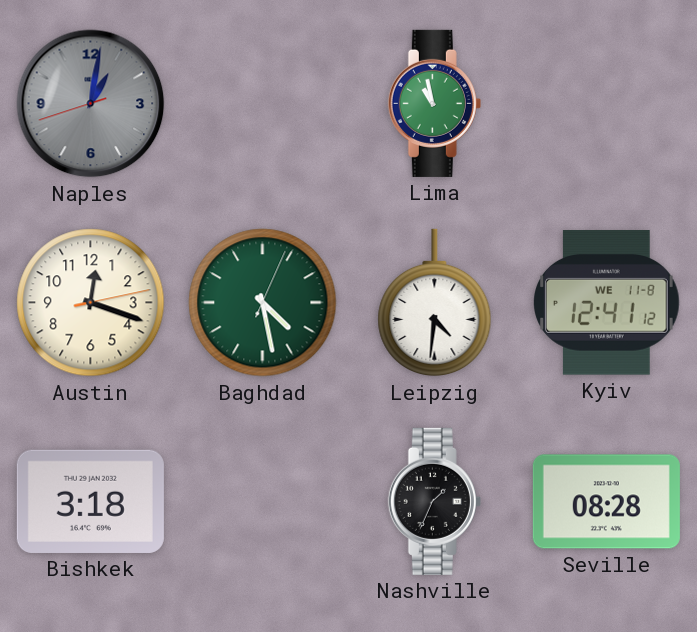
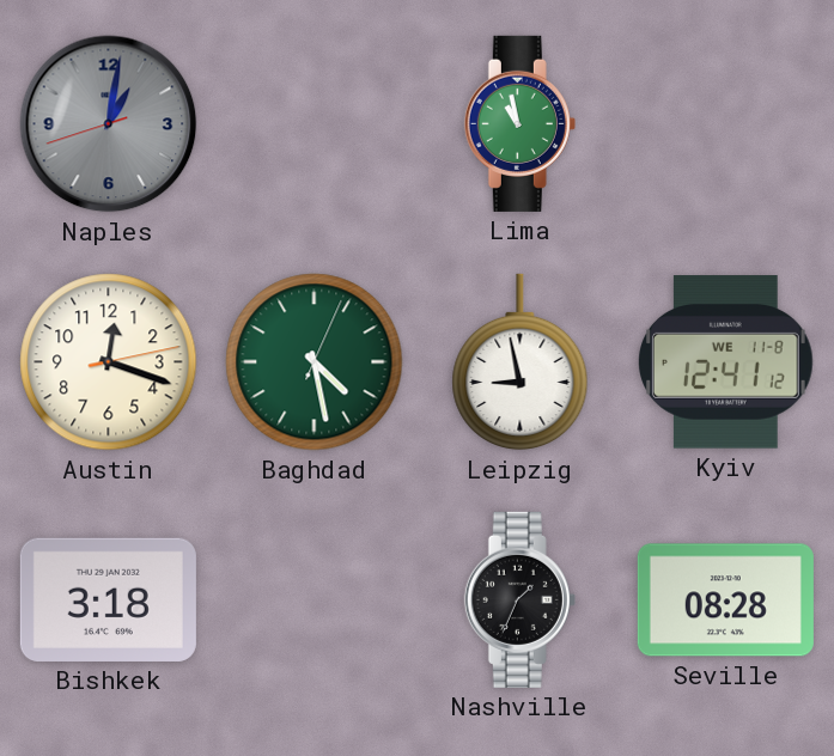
Leipzig: 4:31 -> 8:58 (521, 362)
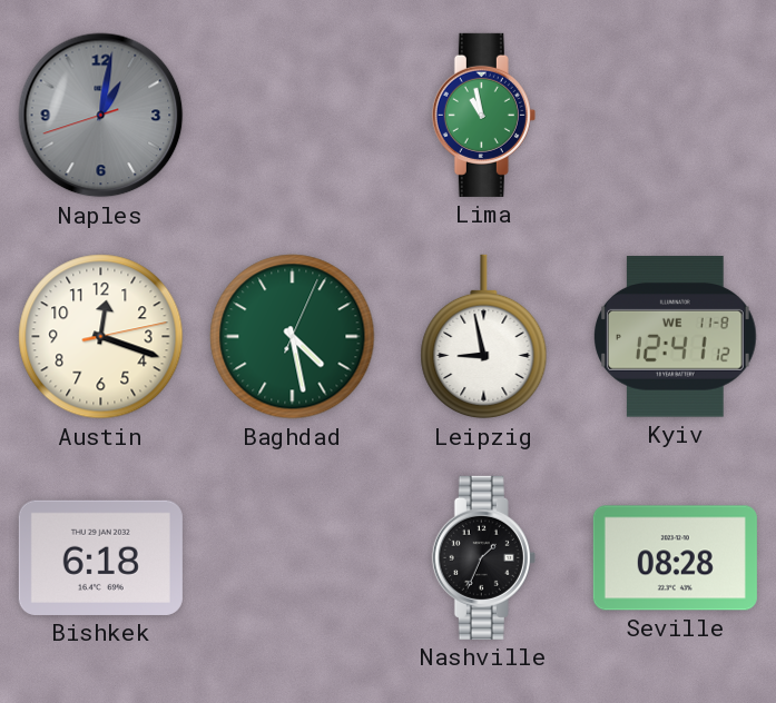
Bishkek: 3:18 -> 6:18 (100, 557)
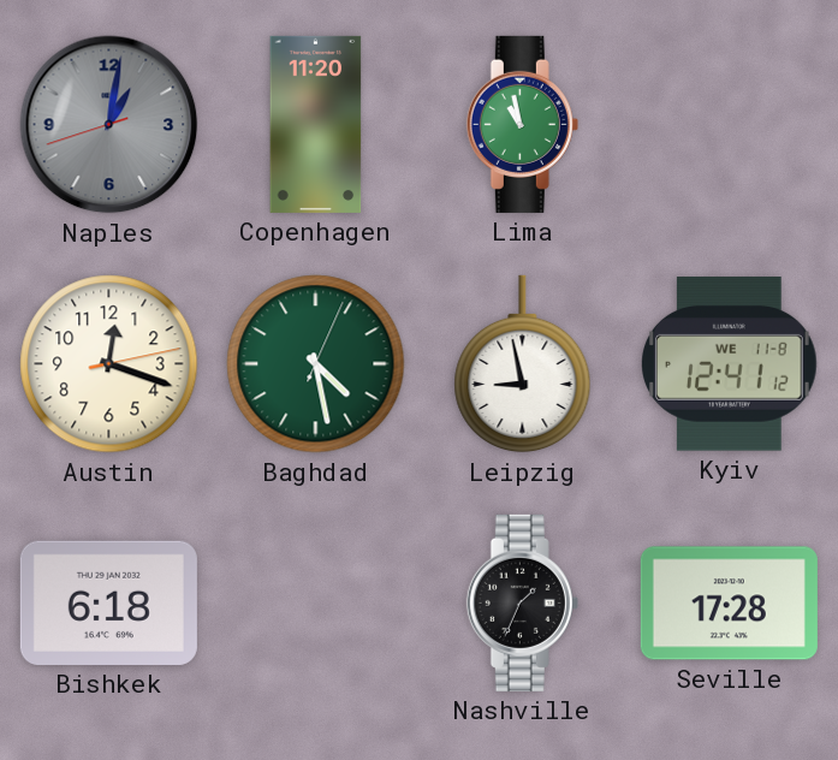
Copenhagen: none -> 11:20 (316, 124)
Seville: 08:28 -> 17:28 (729, 604)
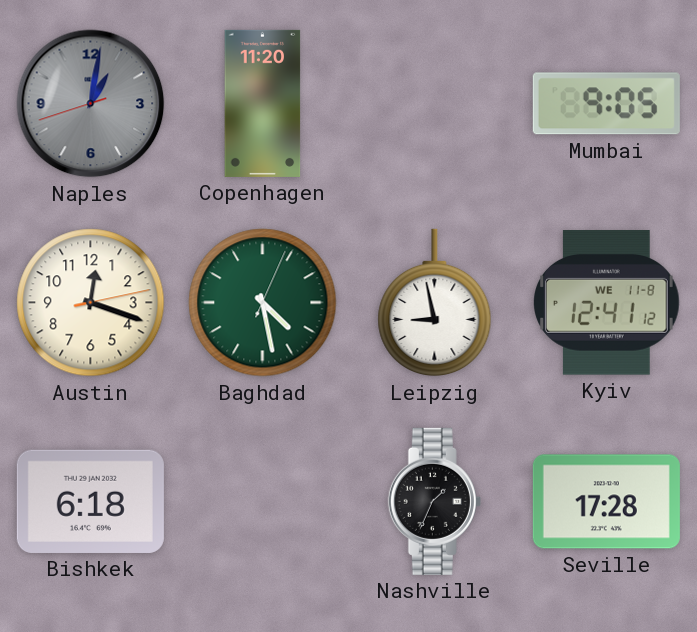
Lima: 10:58 -> none (522, 124)
Mumbai: none -> 9:05 (606, 104)
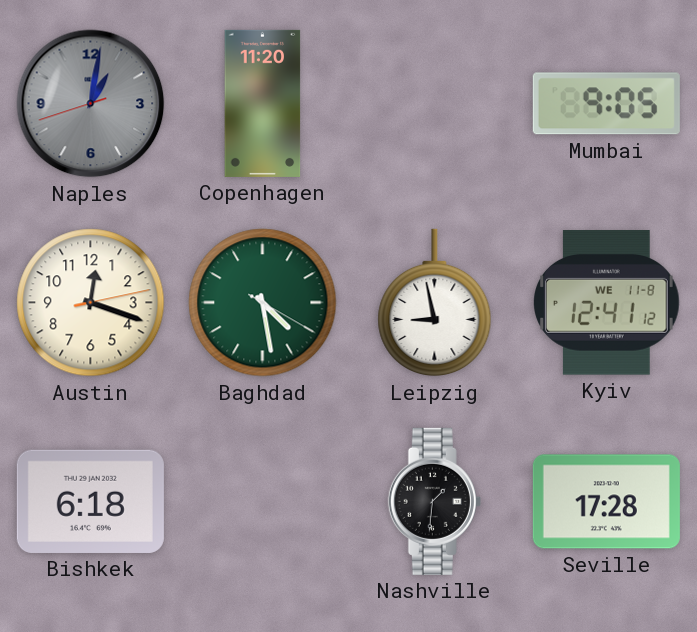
Baghdad: 4:28:04 -> 4:28:20 (263, 303)
Nashville: 1:34 -> 1:31 (434, 501)
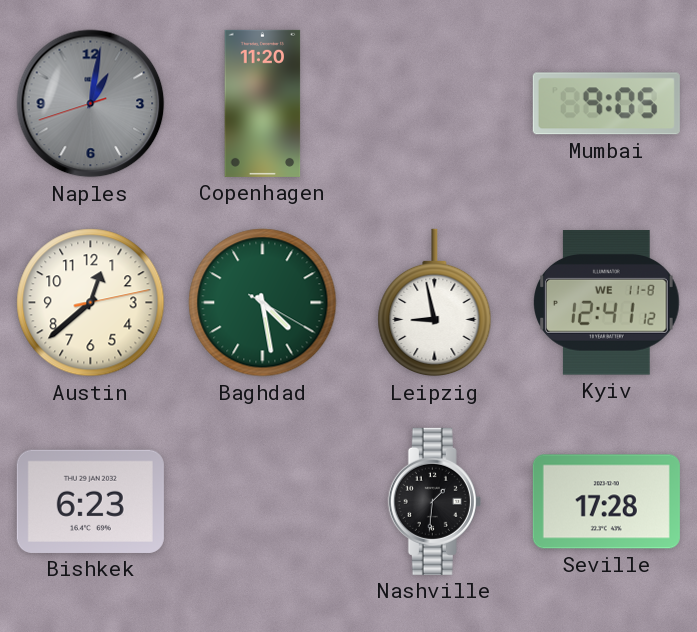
Austin: 12:18 -> 12:38 (91, 303)
Bishkek: 6:18 -> 6:23 (90, 501)
